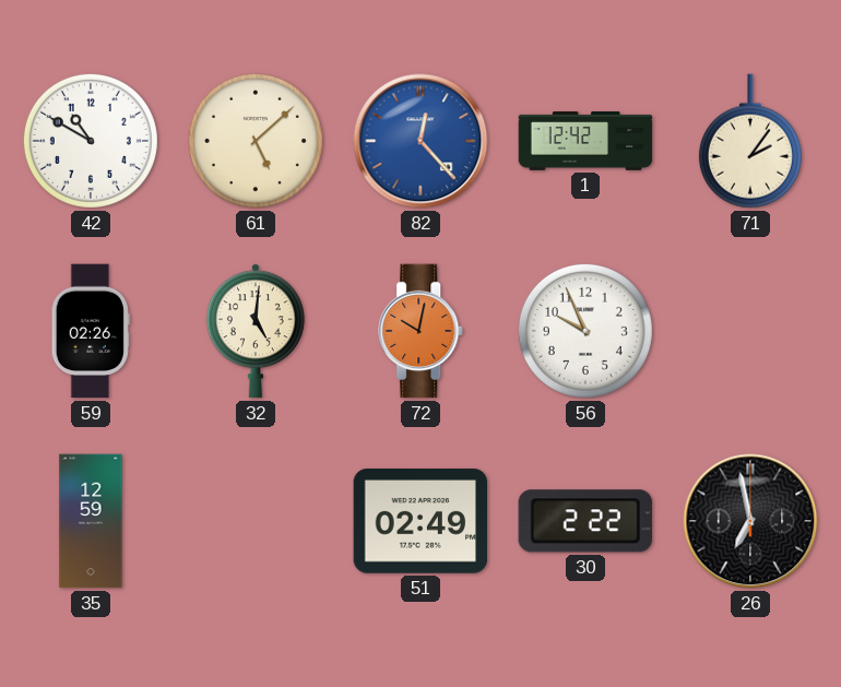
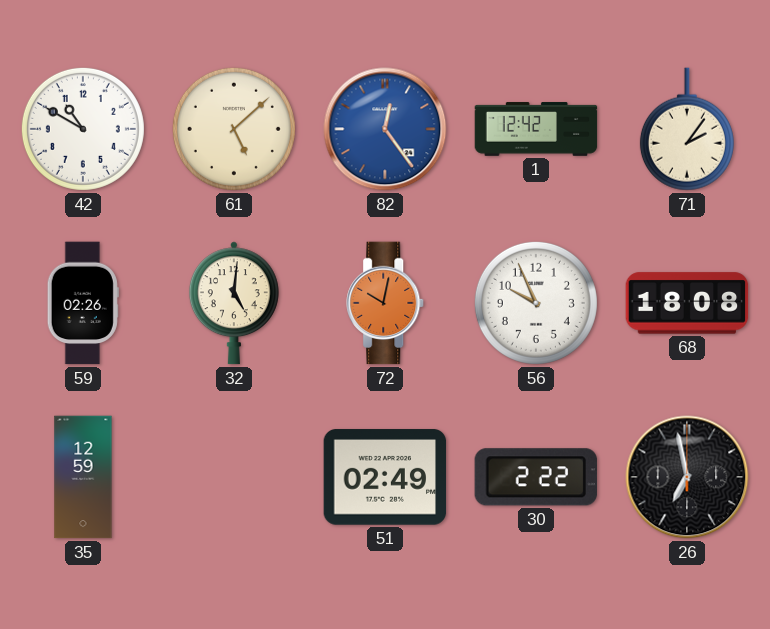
82: 12:23 -> 12:24 (385, 129)
68: none -> 18:08 (687, 303)
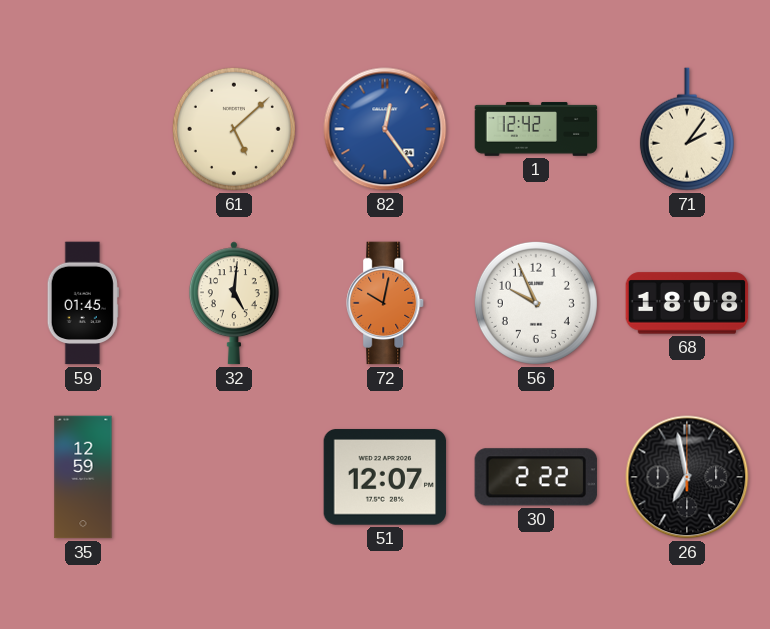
42: 10:50 -> none (83, 129)
59: 02:26 -> 01:45 (83, 303)
51: 02:49 -> 12:07 (385, 477)
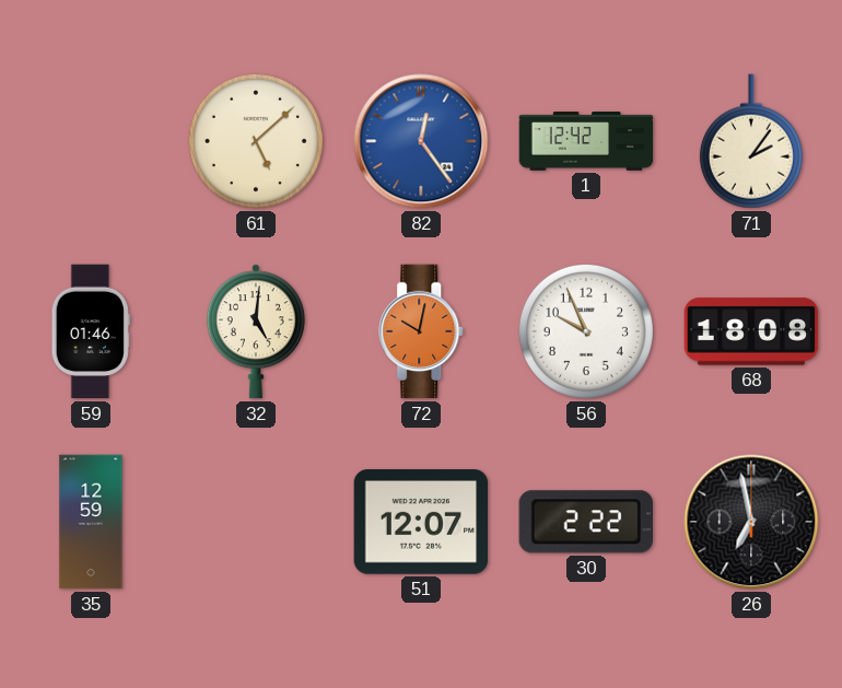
59: 01:45 -> 01:46 (91, 331)
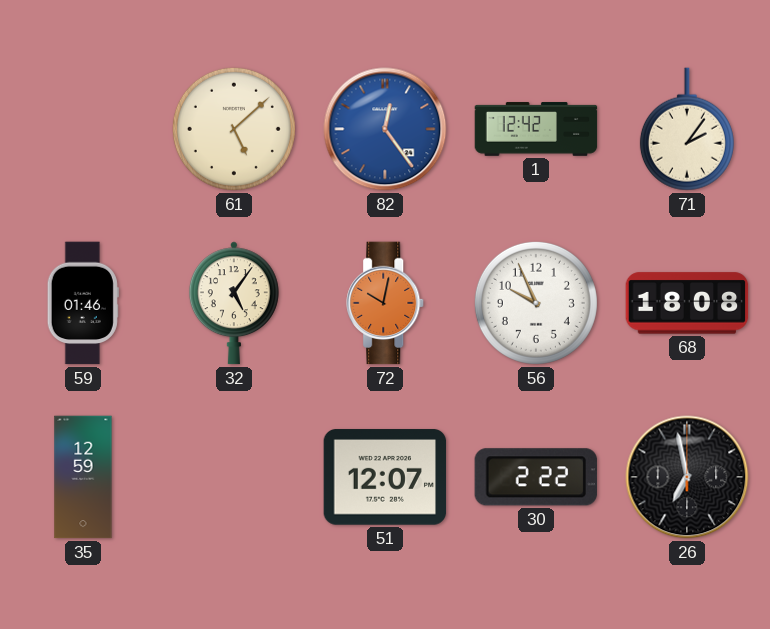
32: 5:01 -> 5:06 (234, 303)
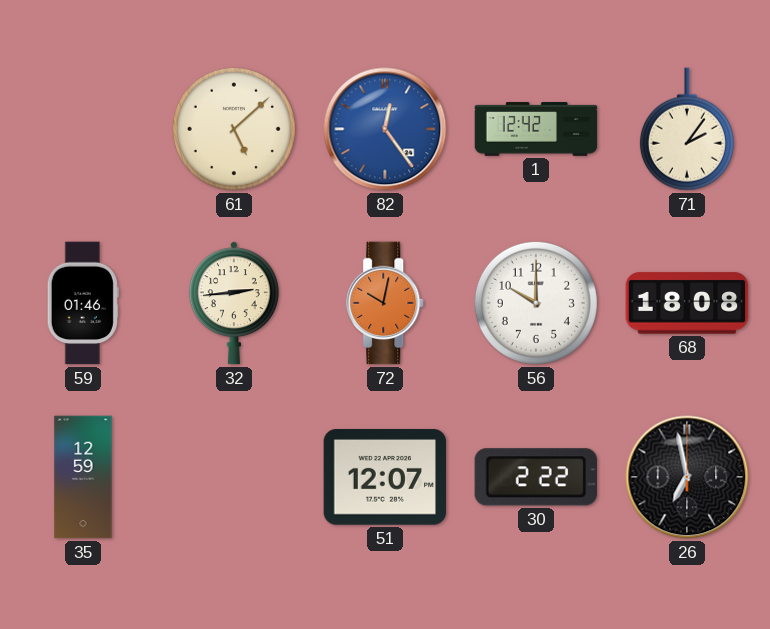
32: 5:06 -> 2:44 (234, 303)
56: 9:56 -> 10:00 (536, 303)
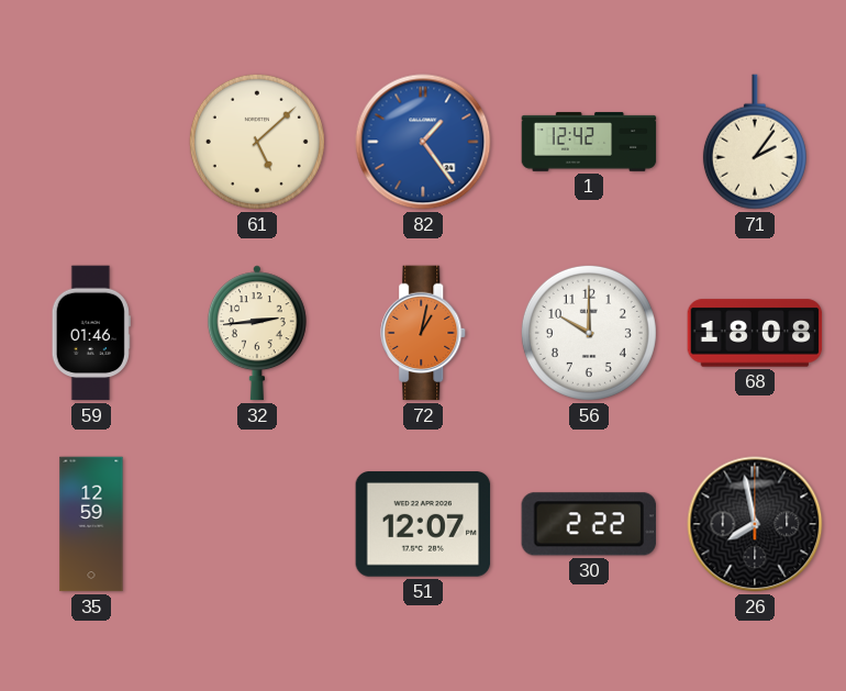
82: 12:24 -> 1:24 (423, 142)
72: 10:02 -> 1:02 (424, 333)
26: 6:58 -> 7:58 (755, 524)
